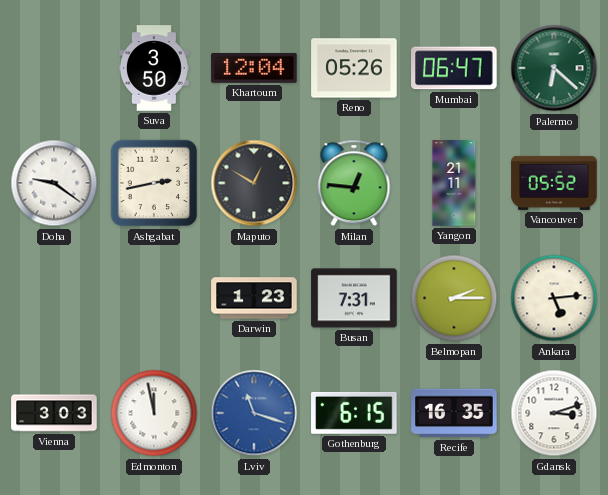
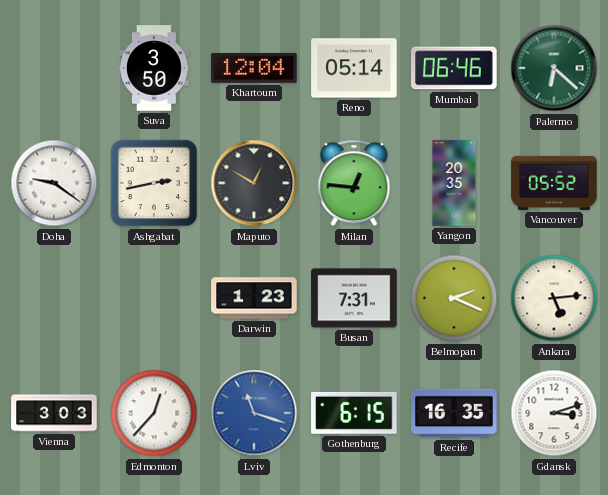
Reno: 05:26 -> 05:14 (354, 68)
Mumbai: 06:47 -> 06:46 (454, 68)
Yangon: 21:11 -> 20:35 (454, 183)
Belmopan: 2:15 -> 2:19 (454, 298)
Edmonton: 11:58 -> 12:37 (154, 413)
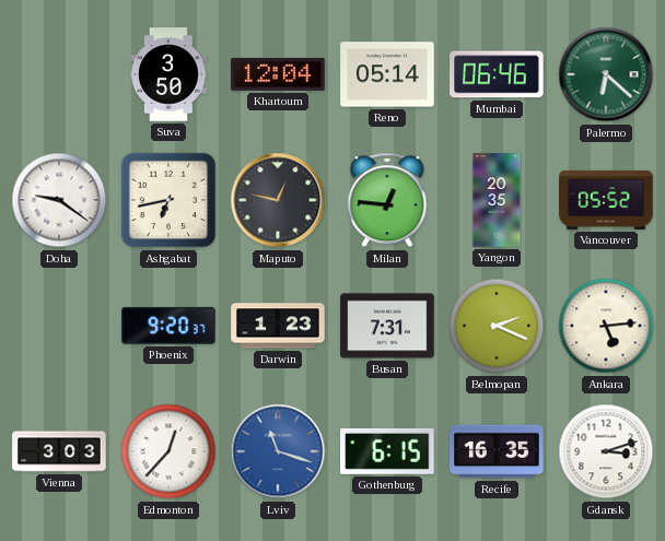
Ashgabat: 2:43 -> 6:43 (168, 200)
Maputo: 12:50 -> 12:47 (278, 200)
Phoenix: none -> 9:20 (168, 326)
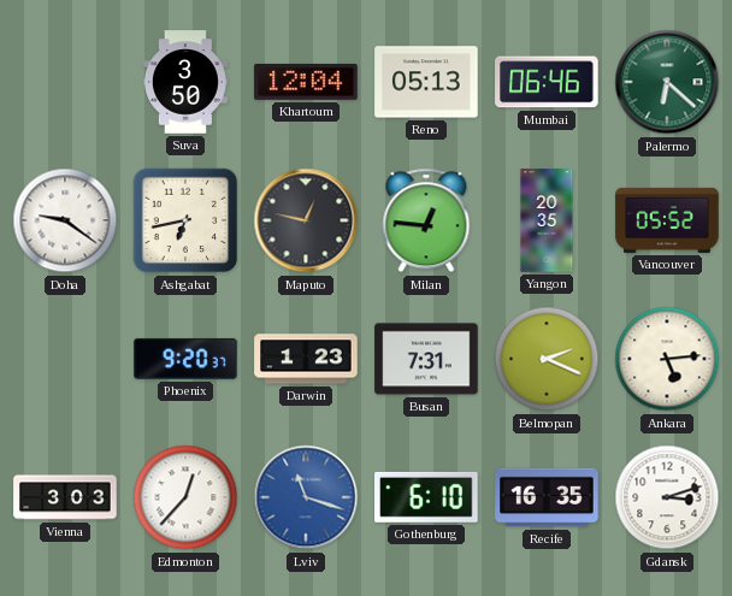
Reno: 05:14 -> 05:13 (426, 82)
Gothenburg: 6:15 -> 6:10 (426, 497)
